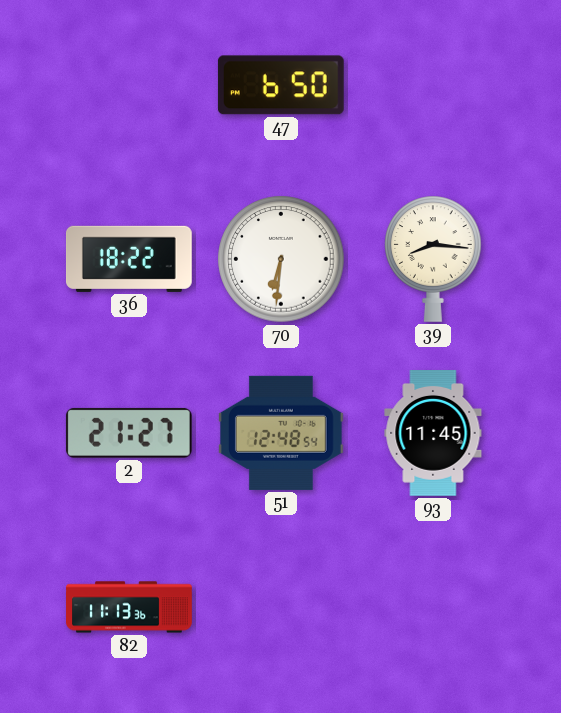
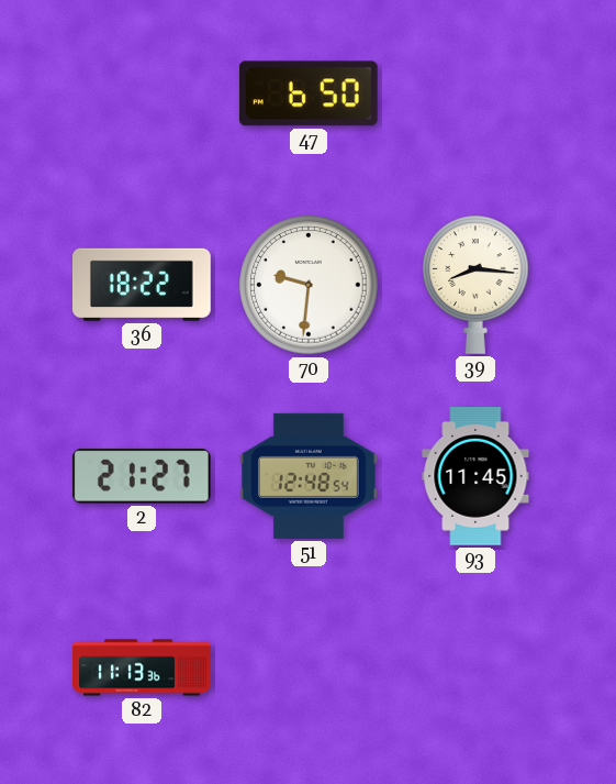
70: 6:31 -> 9:31 (309, 285)
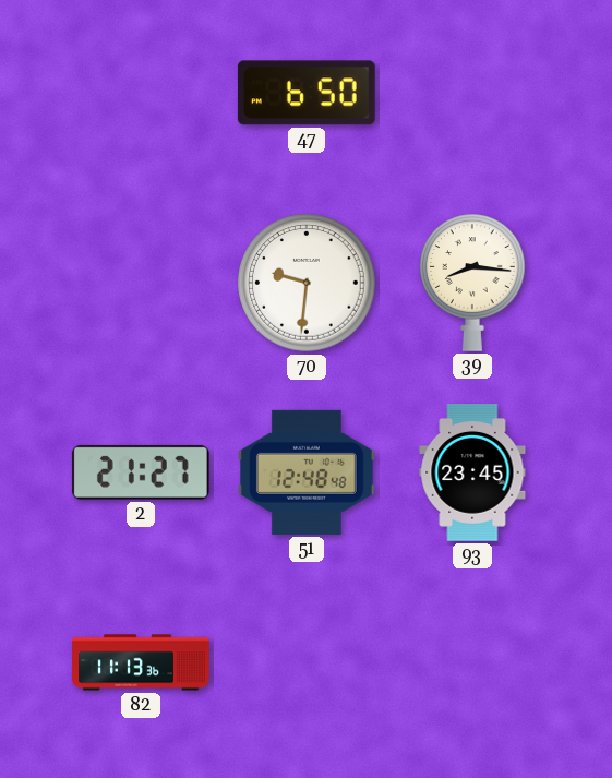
36: 18:22 -> none (142, 285)
51: 12:48:54 -> 12:48:48 (307, 472)
93: 11:45 -> 23:45 (472, 474)
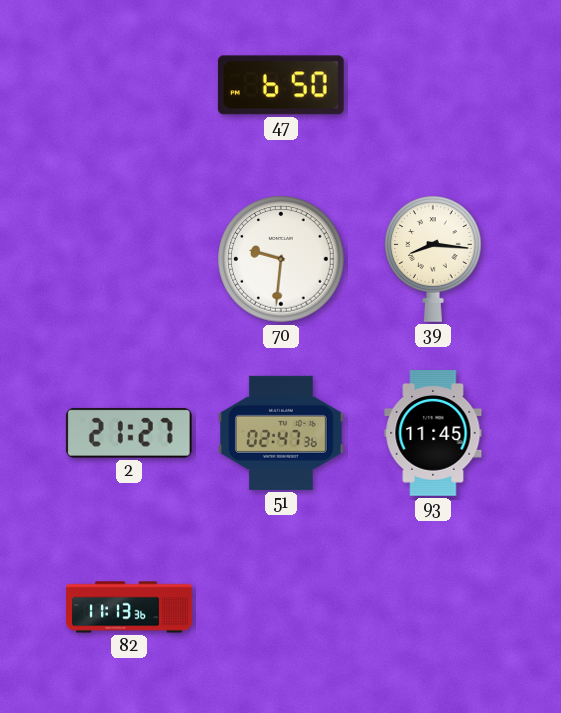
51: 12:48 -> 02:47 (281, 433)
93: 23:45 -> 11:45 (433, 434)
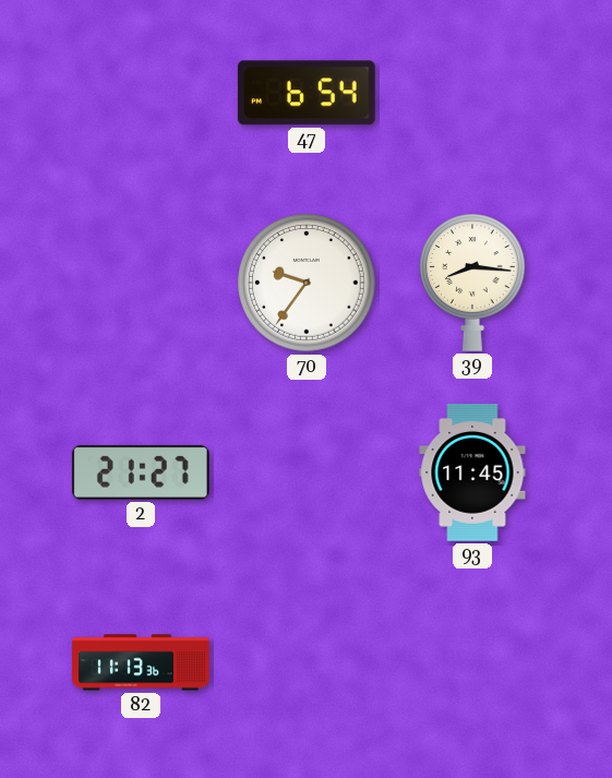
47: 6:50 -> 6:54 (307, 93)
70: 9:31 -> 9:36 (307, 283)
51: 02:47 -> none (281, 433)
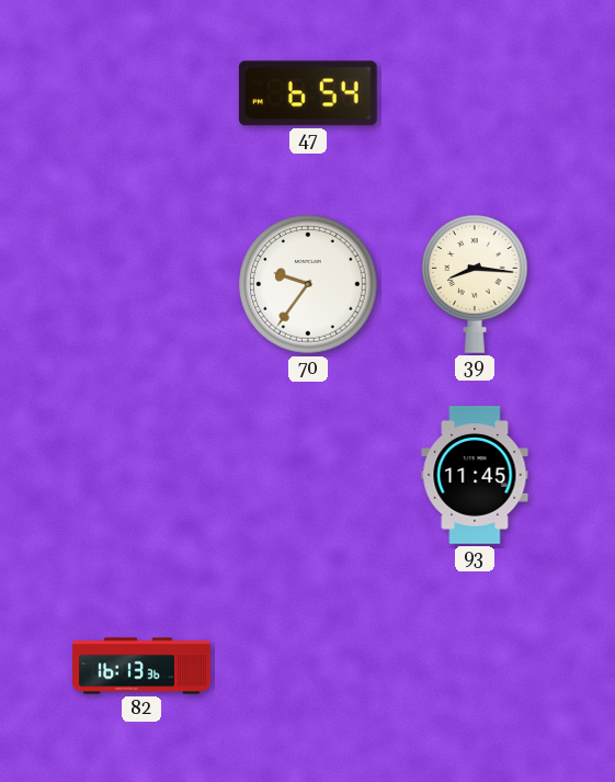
2: 21:27 -> none (141, 472)
82: 11:13 -> 16:13 (141, 666)
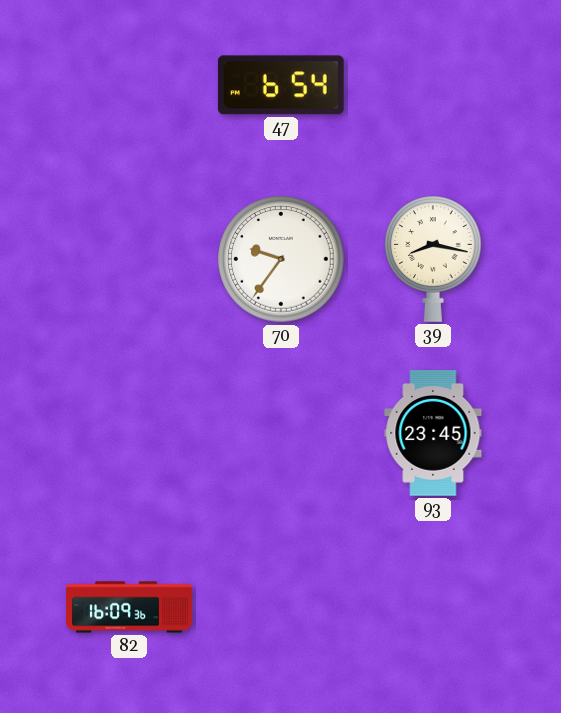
39: 8:16 -> 8:17 (433, 259)
93: 11:45 -> 23:45 (433, 434)
82: 16:13 -> 16:09 (129, 607)
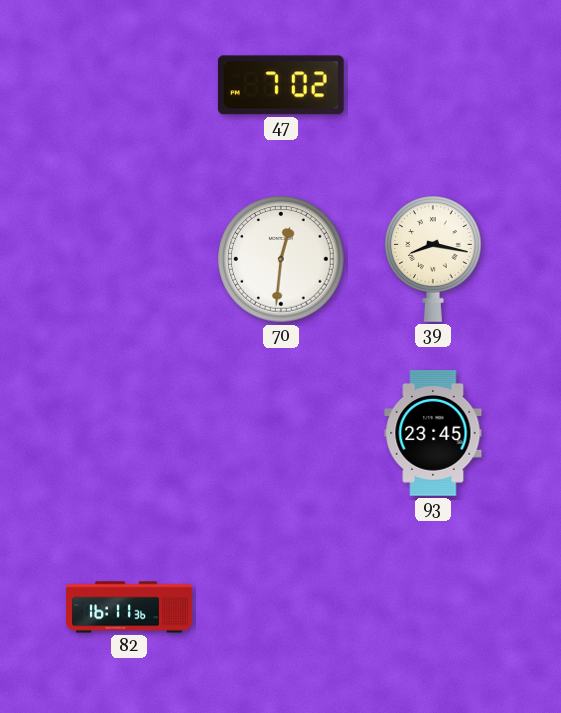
47: 6:54 -> 7:02 (281, 85)
70: 9:36 -> 12:31 (281, 259)
82: 16:09 -> 16:11 (129, 607)
